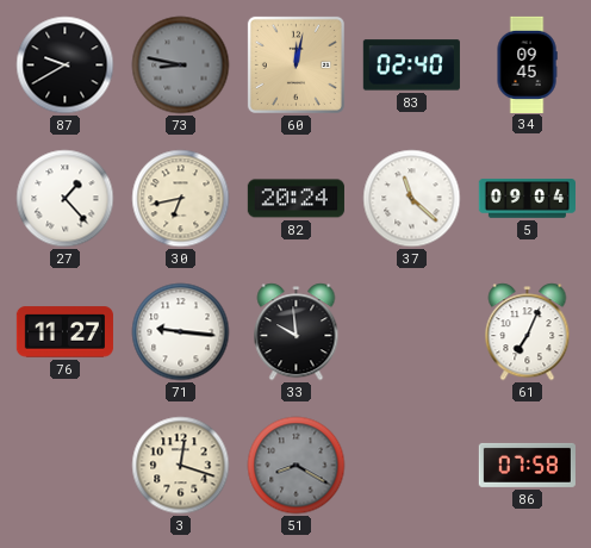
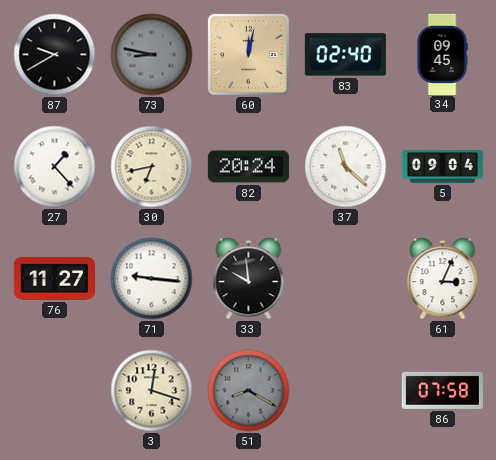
61: 7:04 -> 3:04 (443, 279)
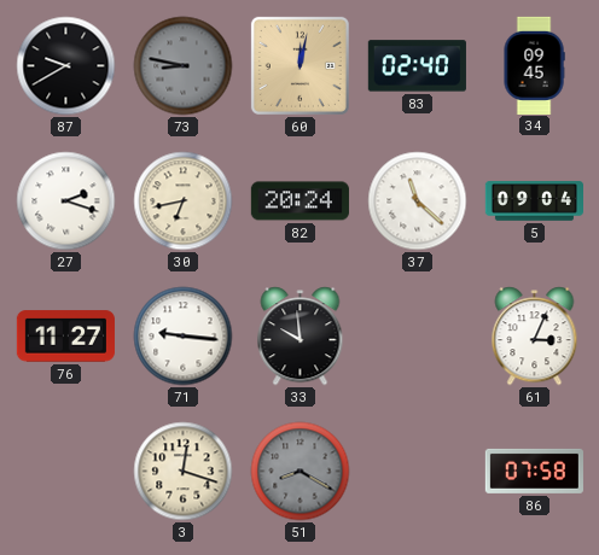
27: 1:23 -> 2:18 (66, 201)
